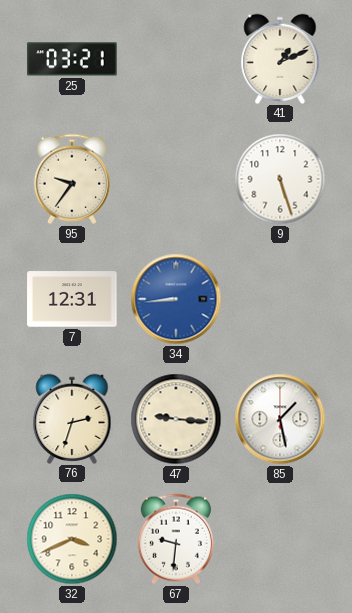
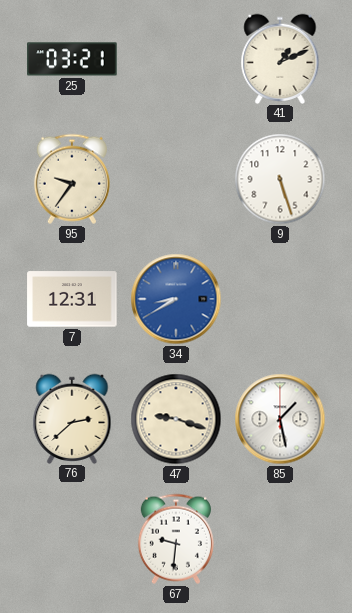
34: 8:44 -> 8:40 (176, 299)
76: 2:33 -> 2:38 (72, 418)
47: 9:16 -> 9:18 (176, 419)
32: 3:41 -> none (72, 539)
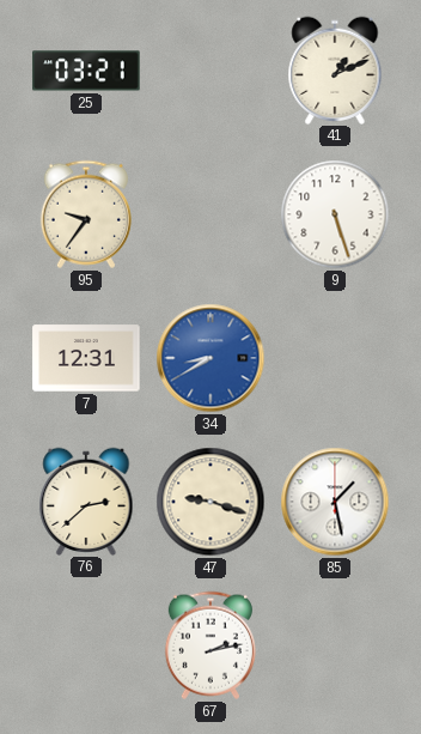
67: 9:31 -> 2:13 (210, 645)
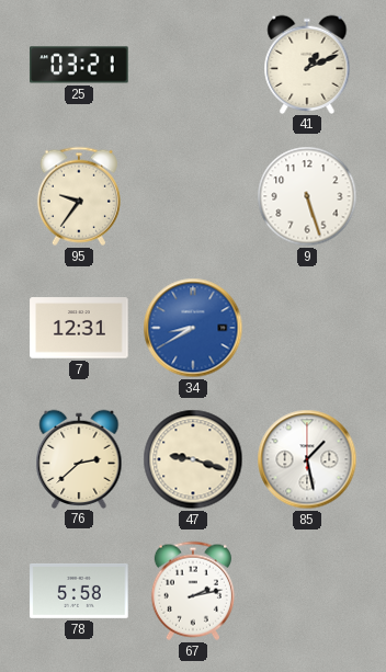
78: none -> 5:58 (79, 591)
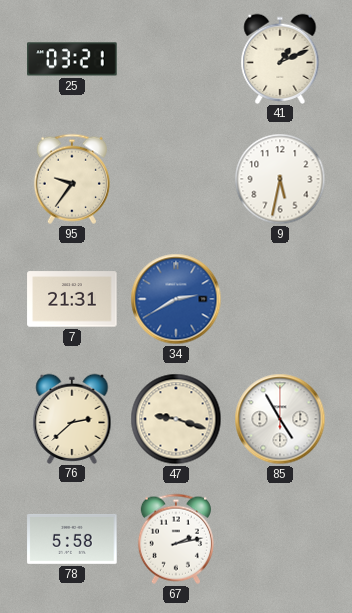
9: 5:27 -> 5:32 (280, 179)
7: 12:31 -> 21:31 (72, 299)
34: 8:40 -> 2:40 (176, 299)
85: 1:28 -> 4:55 (280, 419)
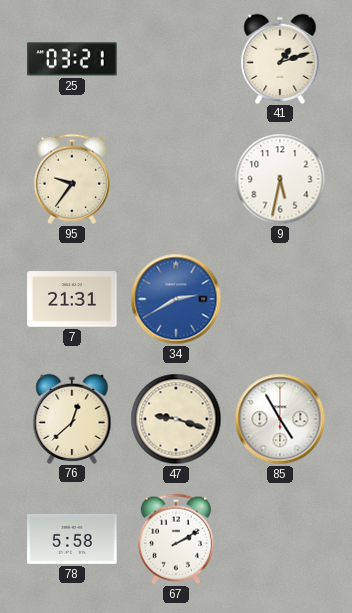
41: 1:11 -> 1:12 (280, 58)
76: 2:38 -> 12:38 (72, 418)
67: 2:13 -> 2:10 (176, 539)
